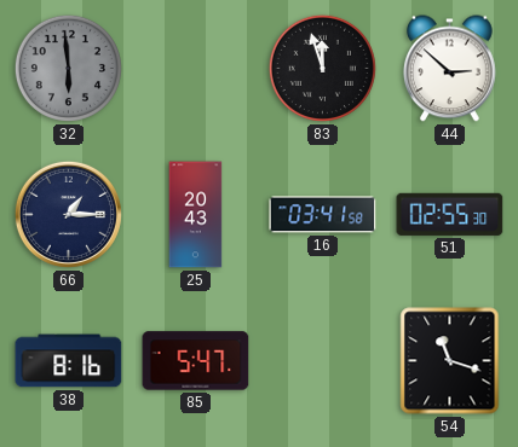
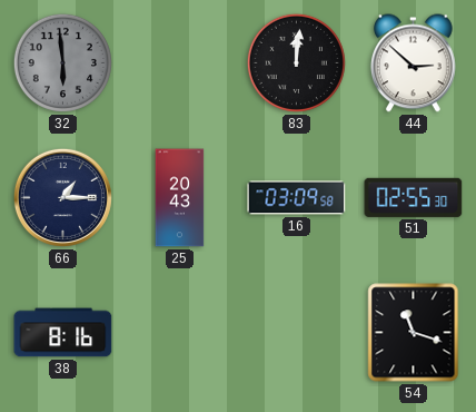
83: 11:57 -> 12:01 (296, 62)
16: 03:41 -> 03:09 (297, 198)
85: 5:47 -> none (196, 361)
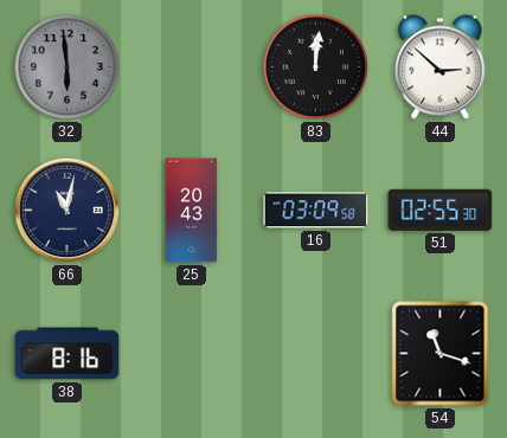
66: 1:15 -> 11:02 (66, 210)
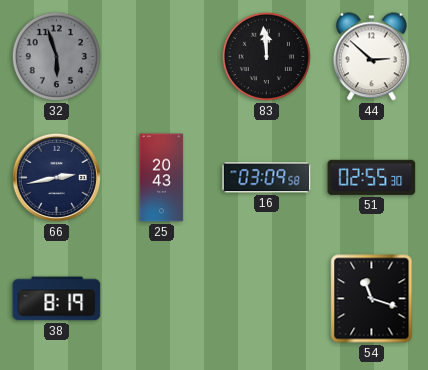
32: 5:59 -> 5:57 (56, 56)
83: 12:01 -> 11:59 (266, 56)
66: 11:02 -> 2:43 (56, 177)
38: 8:16 -> 8:19 (57, 299)
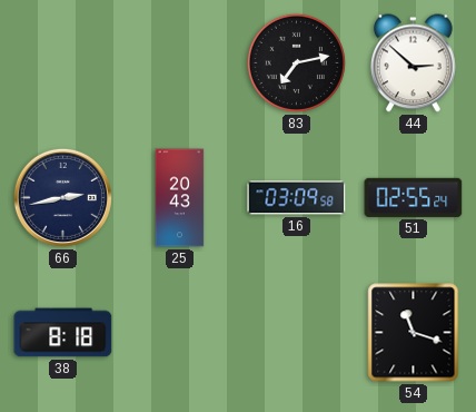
32: 5:57 -> none (56, 56)
83: 11:59 -> 7:13 (296, 62)
51: 02:55:30 -> 02:55:24 (414, 197)
38: 8:19 -> 8:18 (63, 333)
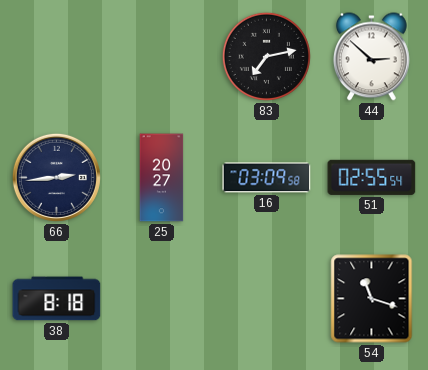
66: 2:43 -> 2:44 (56, 177)
25: 20:43 -> 20:27 (162, 178)
51: 02:55:24 -> 02:55:54 (372, 177)
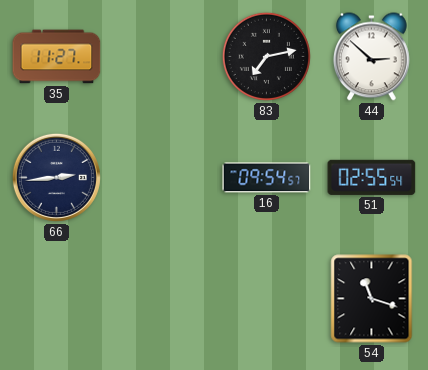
35: none -> 11:27 (57, 57)
25: 20:27 -> none (162, 178)
16: 03:09 -> 09:54 (267, 178)
38: 8:18 -> none (57, 299)
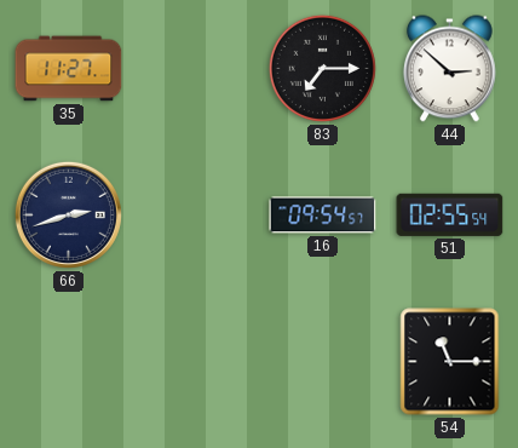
83: 7:13 -> 7:15 (322, 68)
66: 2:44 -> 2:42 (68, 214)
54: 11:18 -> 11:15 (450, 362)
